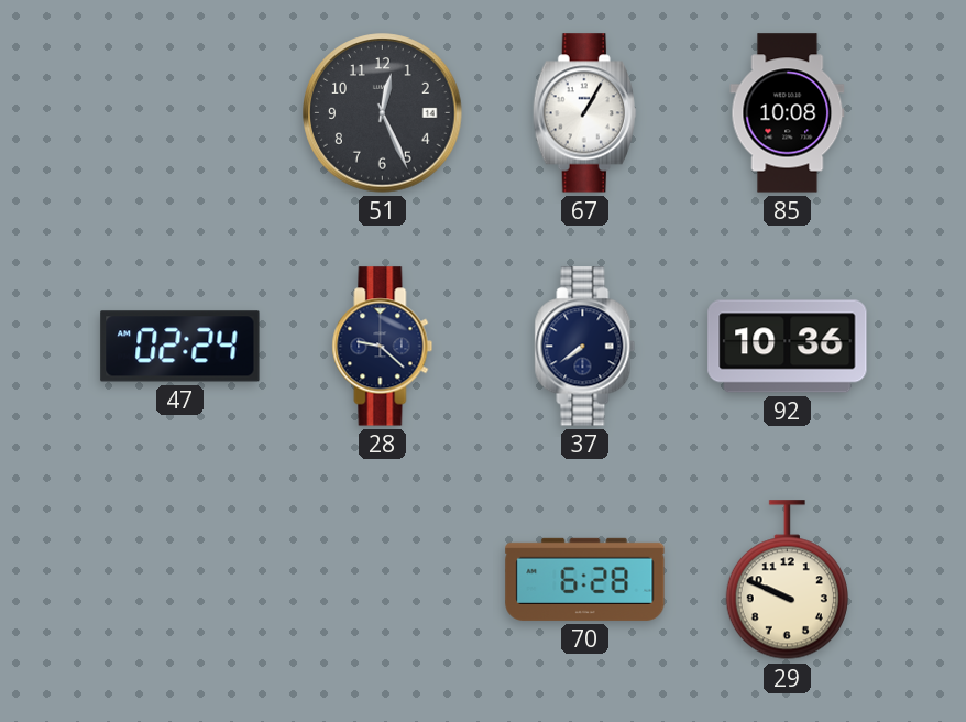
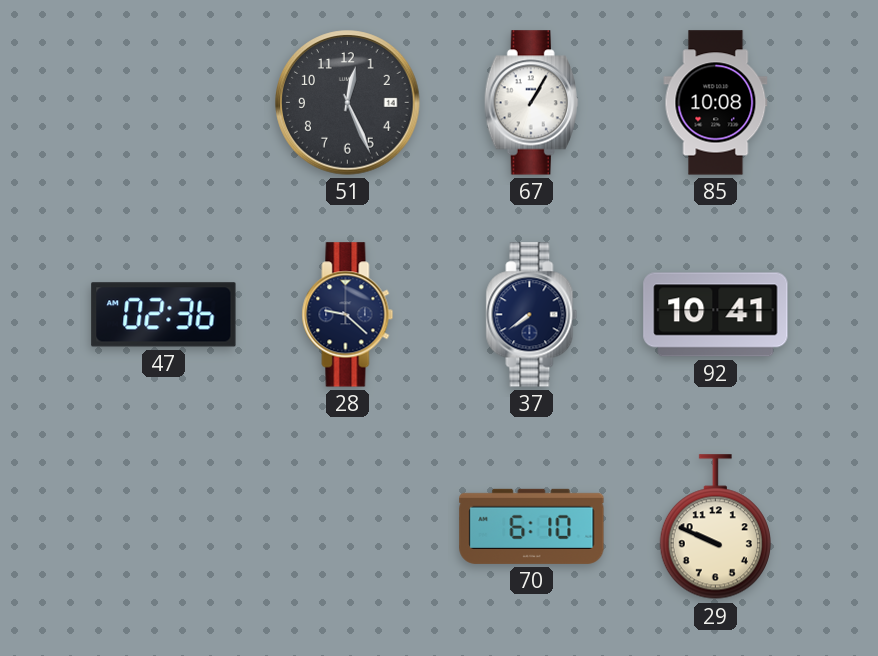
47: 02:24 -> 02:36 (164, 315)
92: 10:36 -> 10:41 (716, 315)
70: 6:28 -> 6:10 (532, 526)
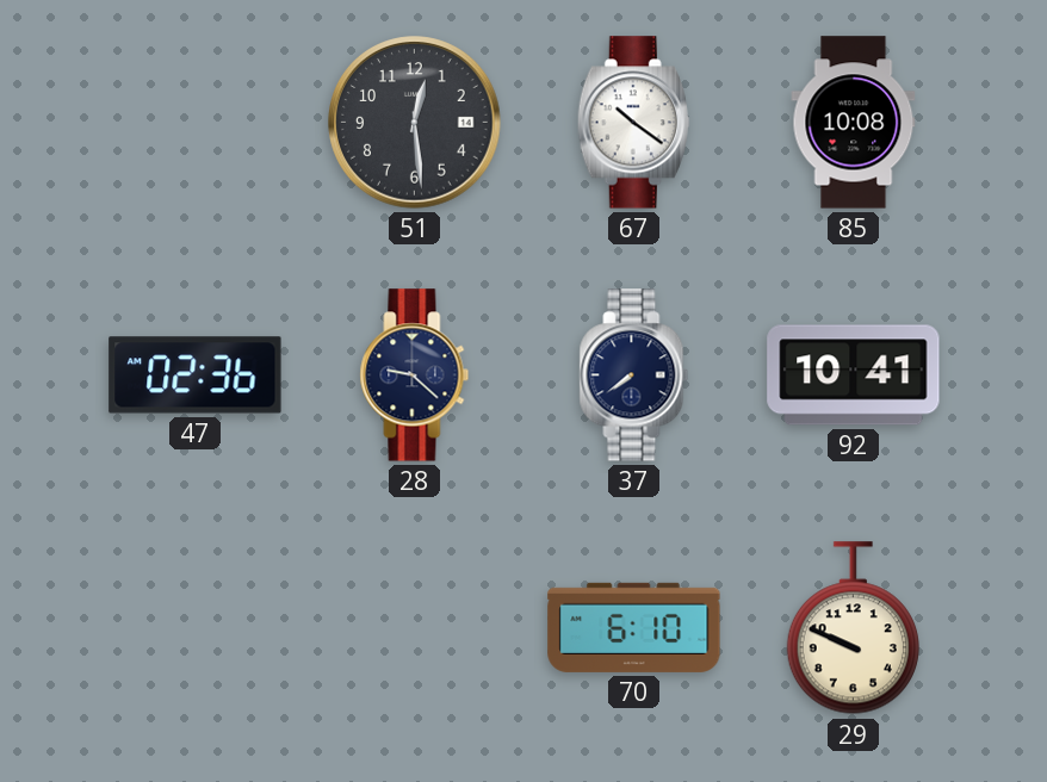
51: 12:26 -> 12:29 (415, 123)
67: 1:05 -> 10:21 (633, 123)
